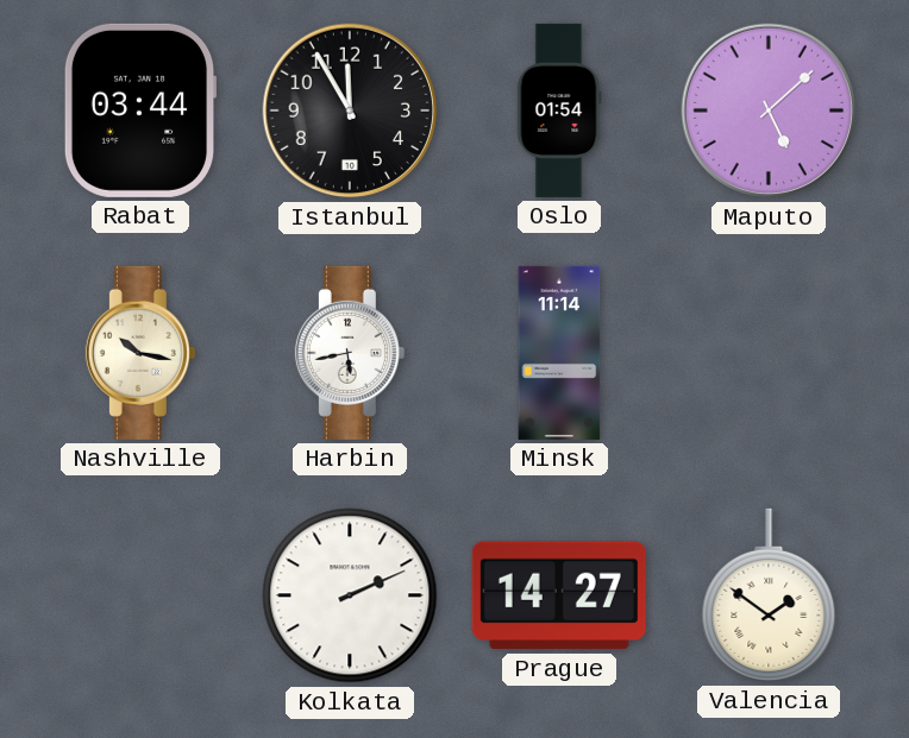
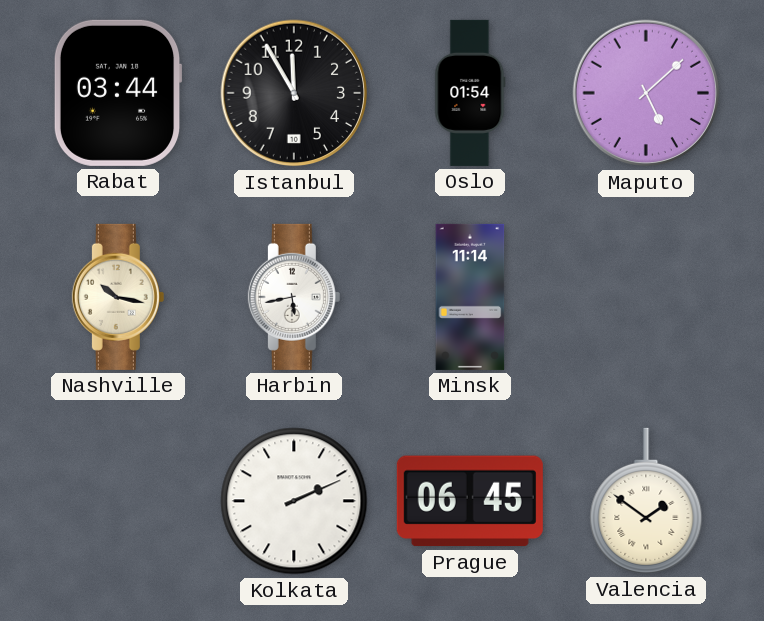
Prague: 14:27 -> 06:45 (470, 501)
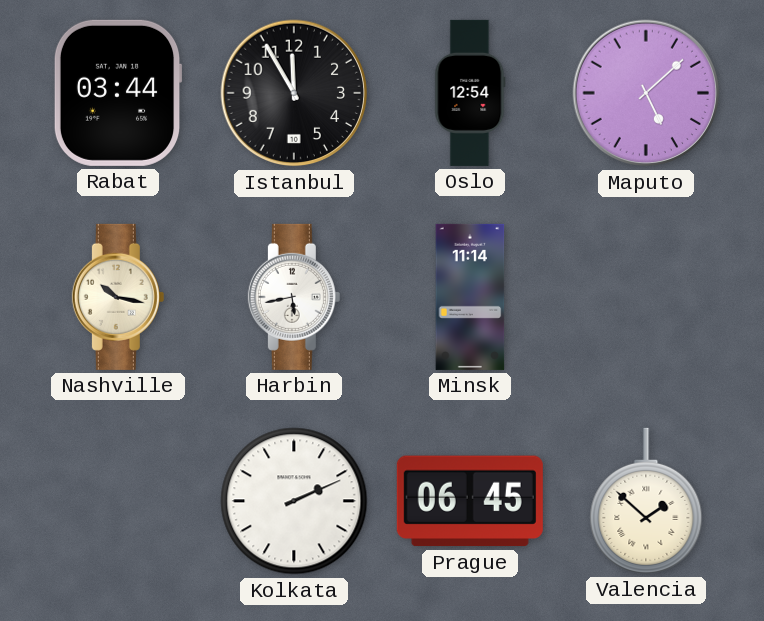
Oslo: 01:54 -> 12:54 (470, 93)
Valencia: 1:51 -> 1:52 (646, 501)
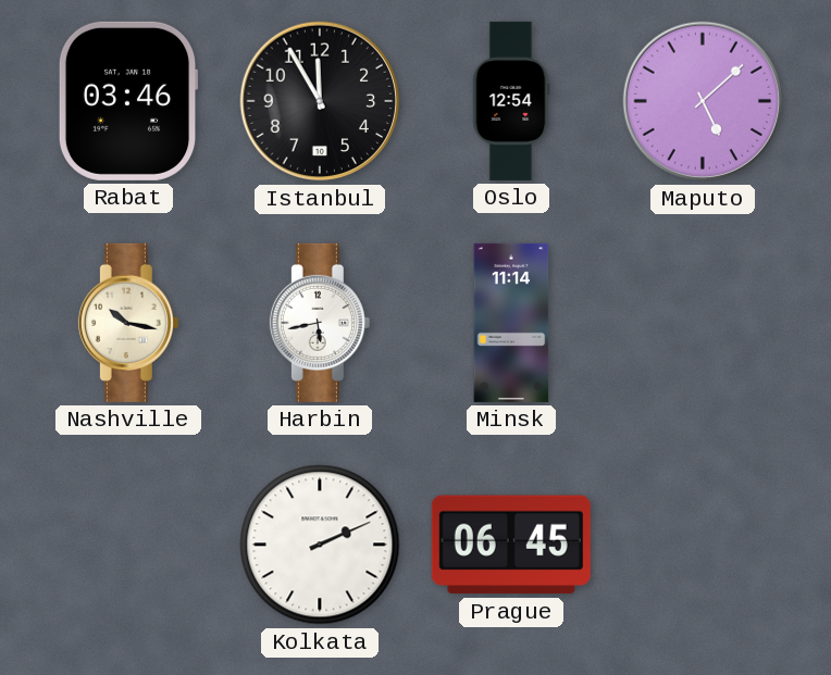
Rabat: 03:44 -> 03:46 (128, 101)
Valencia: 1:52 -> none (646, 501)
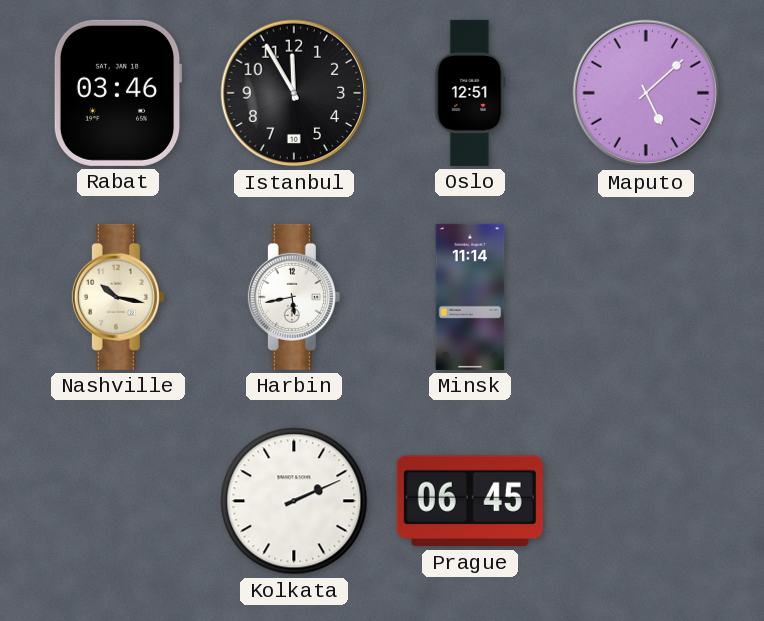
Oslo: 12:54 -> 12:51 (470, 93)
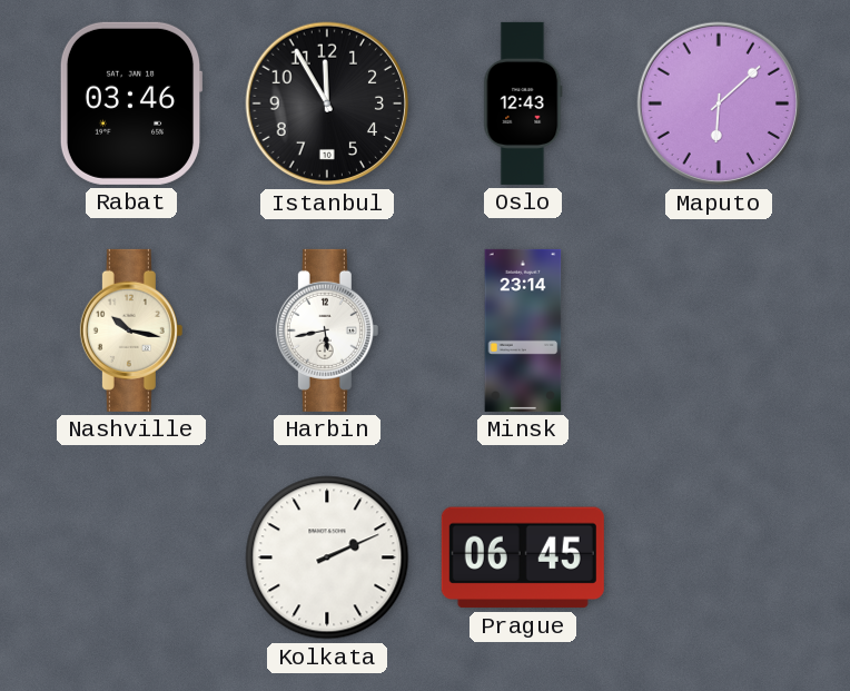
Oslo: 12:51 -> 12:43 (523, 103)
Maputo: 5:08 -> 6:08 (719, 103)
Minsk: 11:14 -> 23:14 (523, 330)
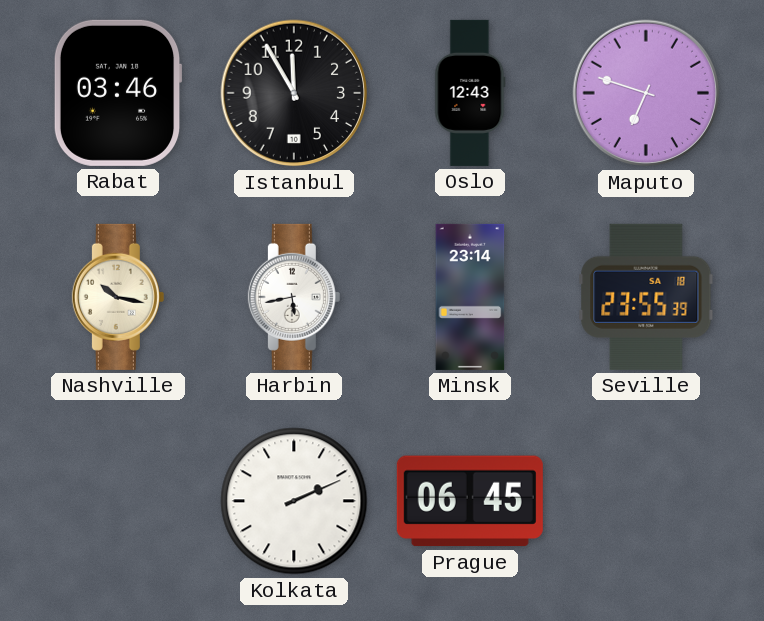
Maputo: 6:08 -> 6:48 (646, 93)
Seville: none -> 23:55 (646, 297)
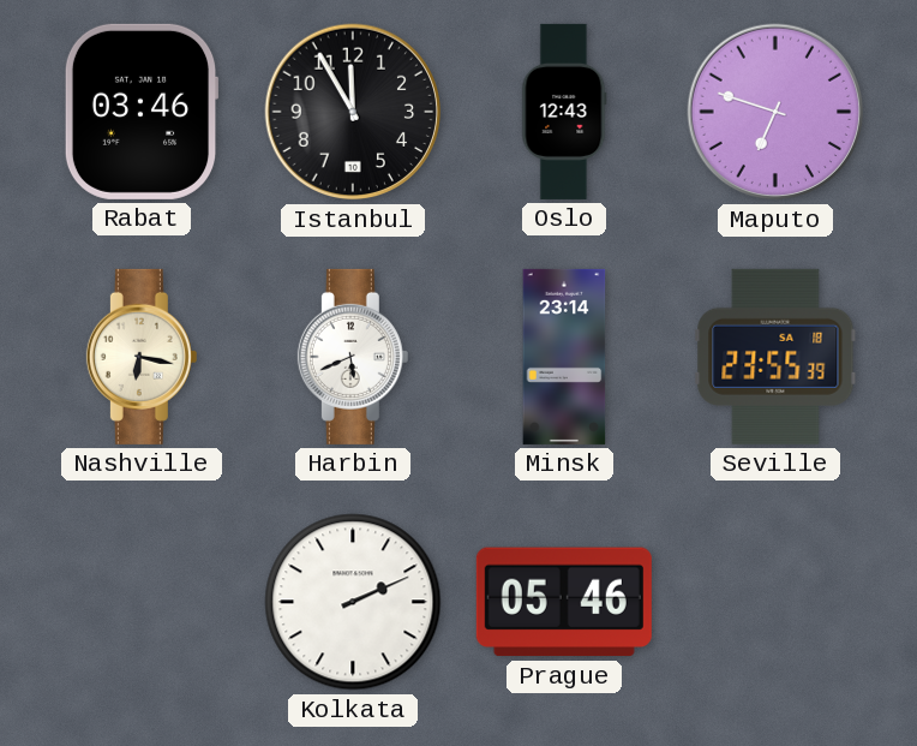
Nashville: 10:17 -> 6:17 (142, 357)
Harbin: 5:43 -> 5:41 (353, 357)
Prague: 06:45 -> 05:46 (564, 602)
